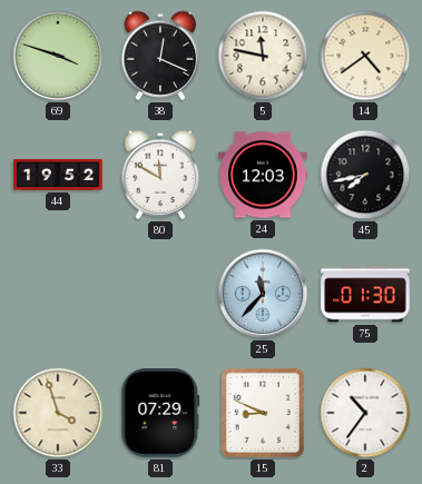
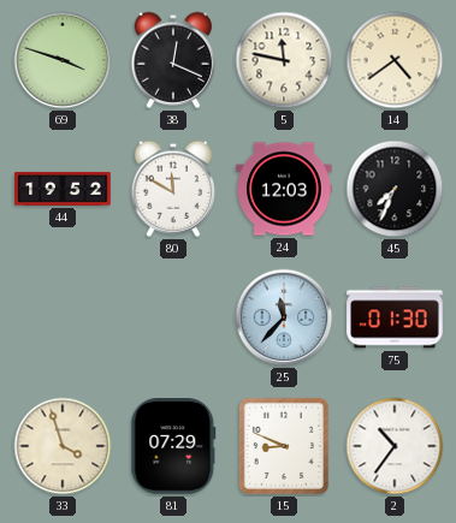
45: 7:43 -> 7:34 (395, 189)
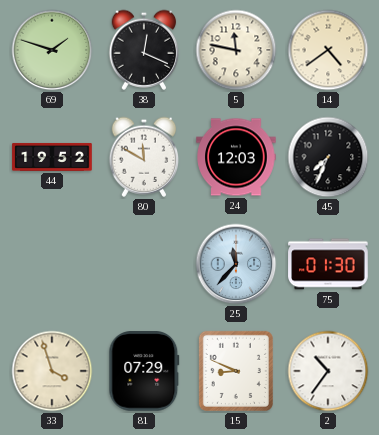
69: 3:48 -> 1:48 (52, 50)
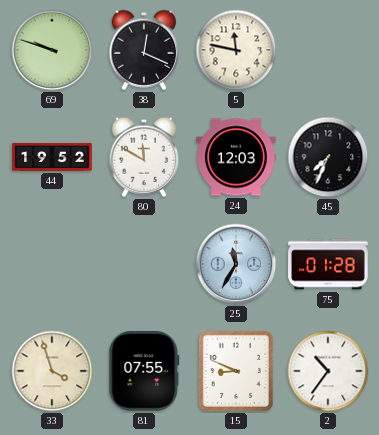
69: 1:48 -> 9:48 (52, 50)
14: 4:39 -> none (328, 50)
25: 11:37 -> 11:35 (236, 264)
75: 01:30 -> 01:28 (328, 264)
81: 07:29 -> 07:55 (144, 371)
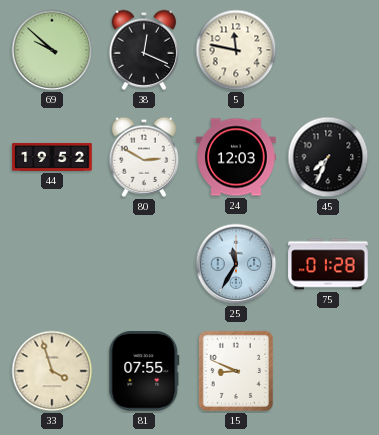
69: 9:48 -> 9:52 (52, 50)
80: 11:50 -> 2:50 (144, 157)
2: 10:36 -> none (328, 371)
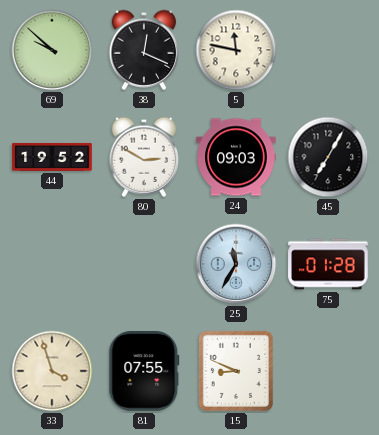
24: 12:03 -> 09:03 (236, 157)
45: 7:34 -> 7:05 (328, 157)
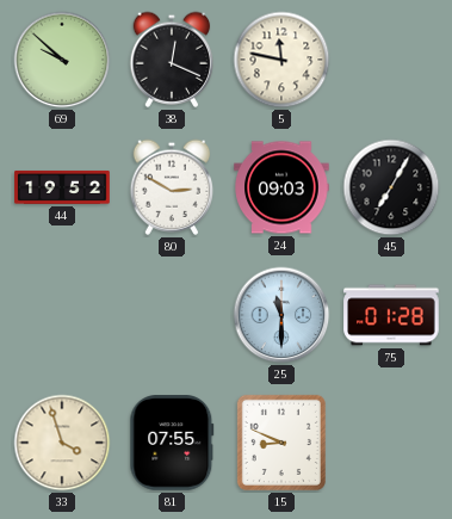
25: 11:35 -> 11:30 (281, 315)
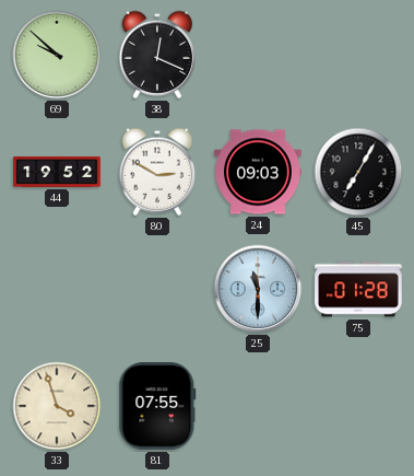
5: 11:47 -> none (281, 60)
15: 8:49 -> none (281, 443)
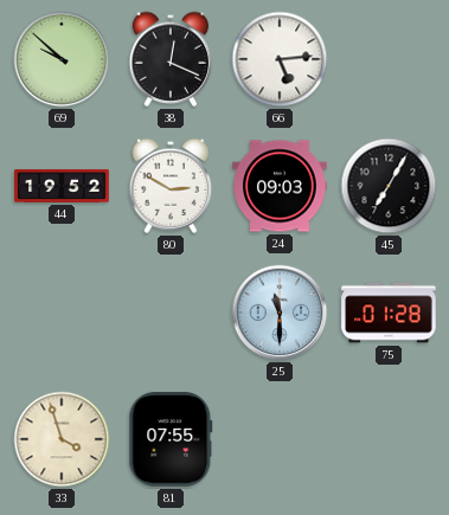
66: none -> 5:14 (280, 59)
